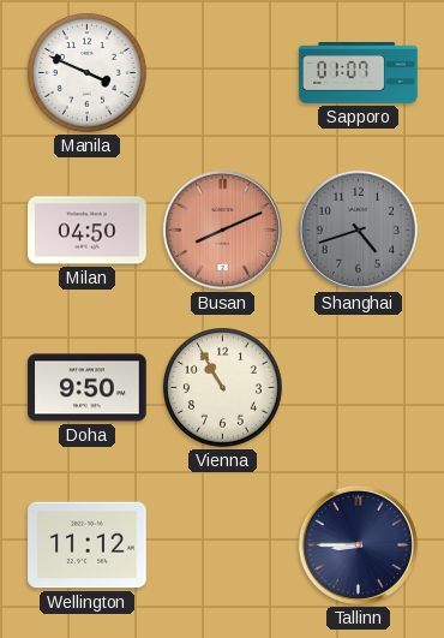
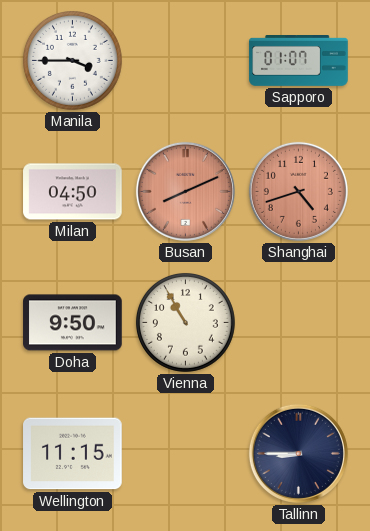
Manila: 3:49 -> 3:45 (72, 60)
Shanghai dial: grey -> salmon (298, 191)
Wellington: 11:12 -> 11:15 (73, 454)
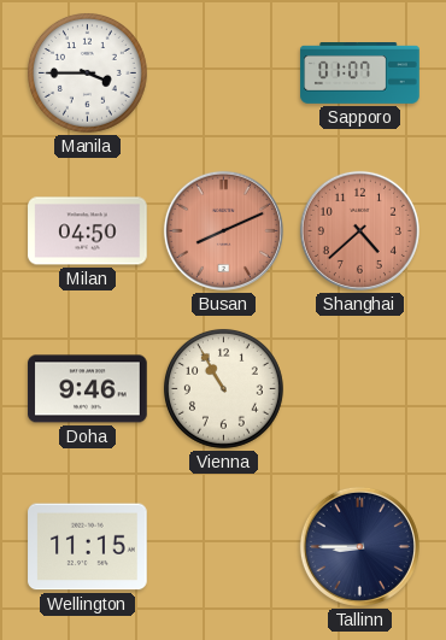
Shanghai: 4:42 -> 4:38 (359, 230)
Doha: 9:50 -> 9:46 (88, 389)
